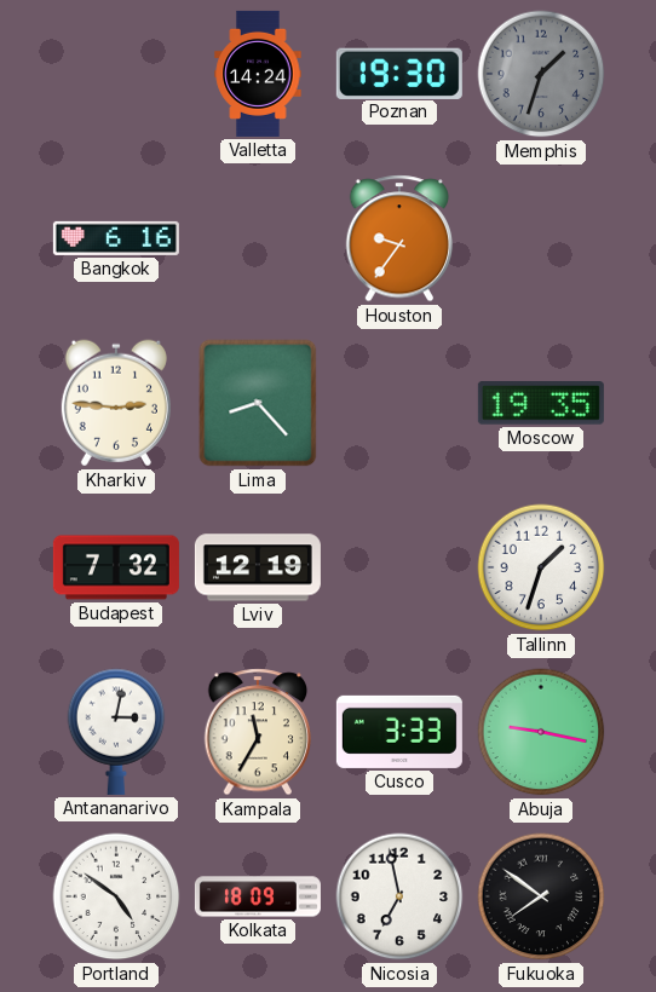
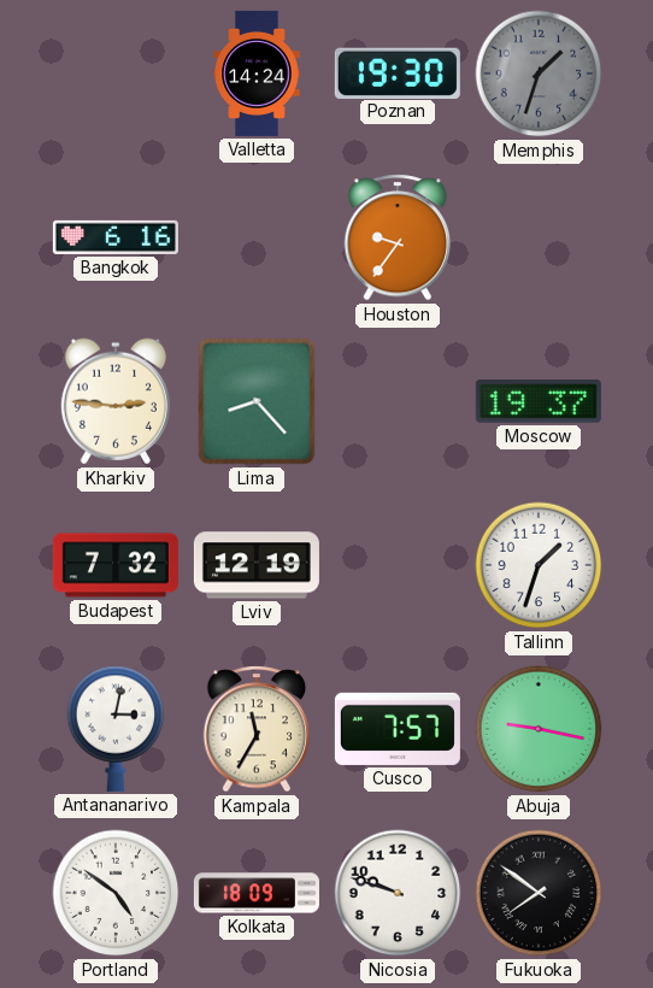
Moscow: 19:35 -> 19:37 (539, 401)
Cusco: 3:33 -> 7:57 (398, 729)
Nicosia: 6:58 -> 9:48 (398, 893)
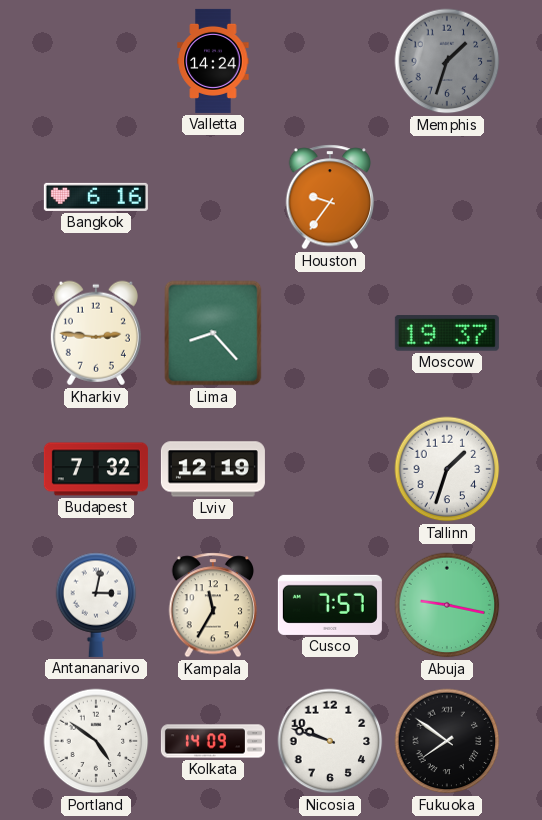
Poznan: 19:30 -> none (398, 72)
Kolkata: 18:09 -> 14:09 (213, 741)
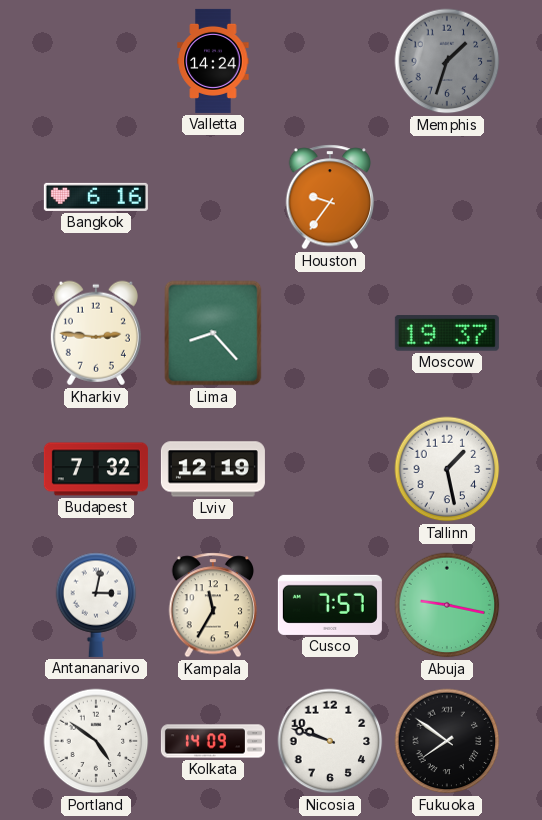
Tallinn: 1:33 -> 1:28 (447, 469)
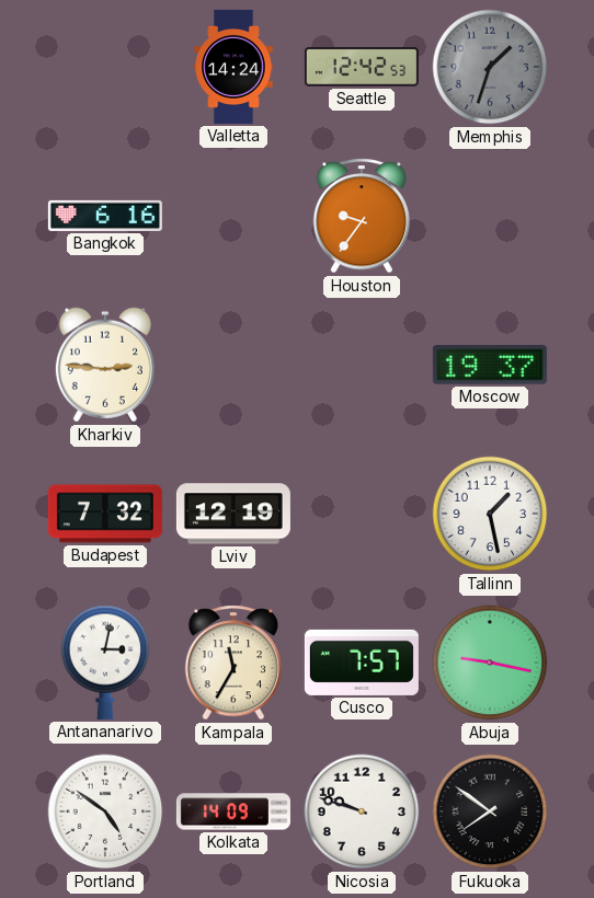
Seattle: none -> 12:42 (362, 68)
Lima: 8:23 -> none (213, 333)
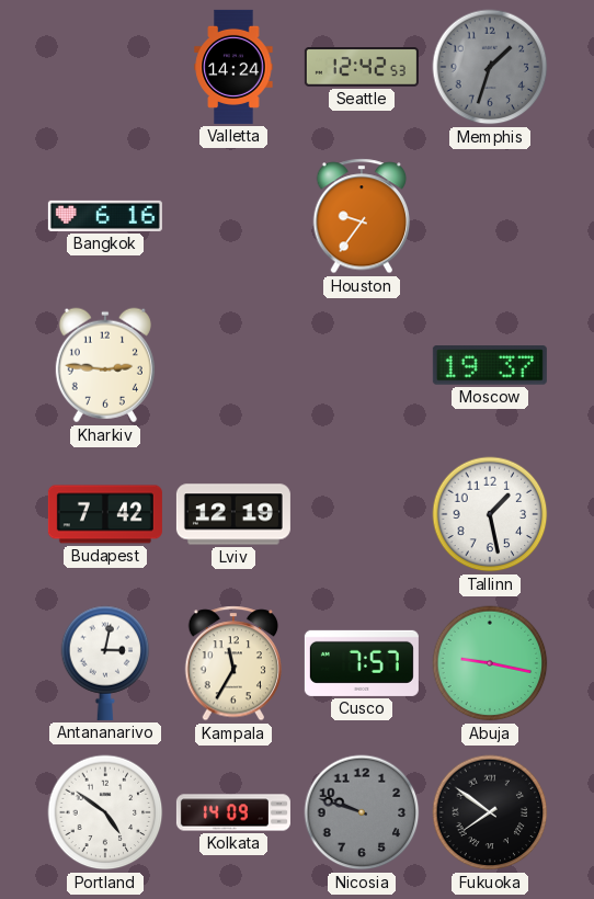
Budapest: 7:32 -> 7:42 (105, 514)
Nicosia dial: white -> grey (362, 812)
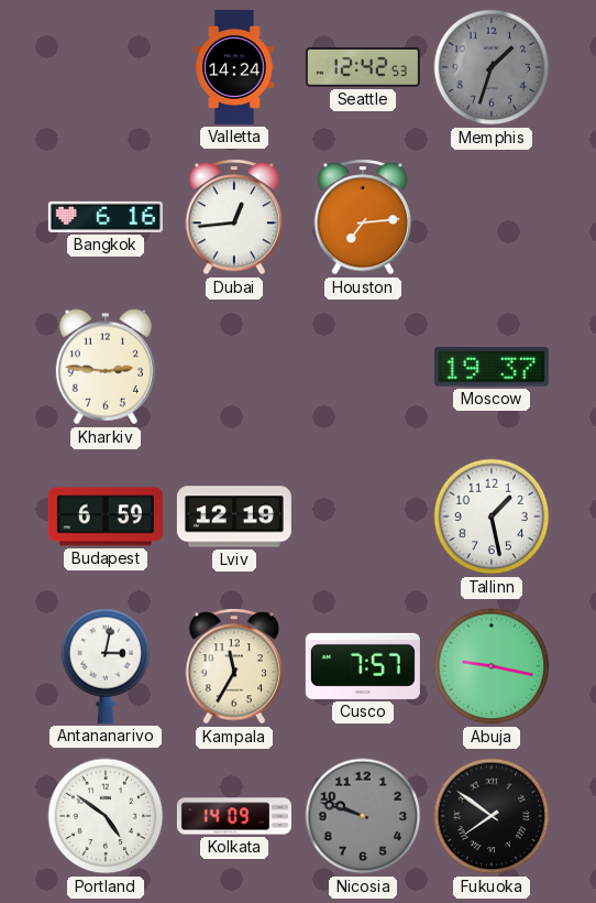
Dubai: none -> 12:44 (234, 217)
Houston: 9:36 -> 7:14 (363, 217)
Budapest: 7:42 -> 6:59 (106, 516)
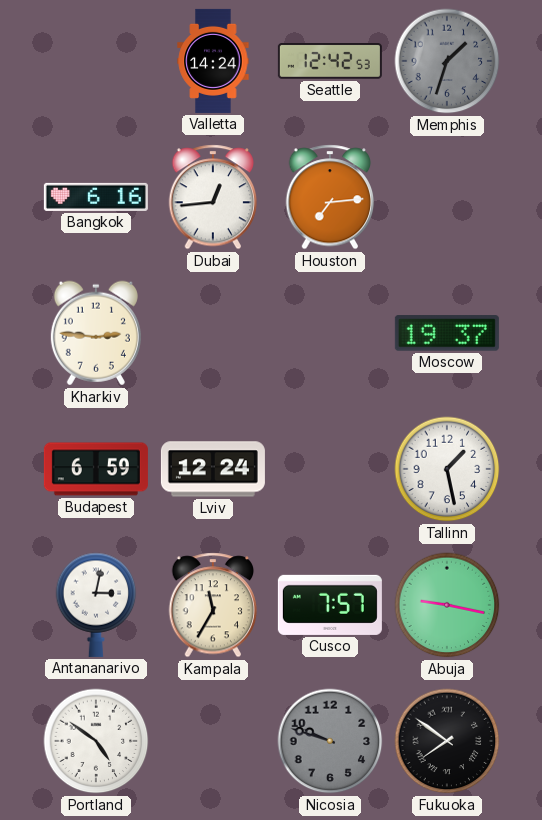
Lviv: 12:19 -> 12:24 (213, 469)
Kolkata: 14:09 -> none (234, 816)
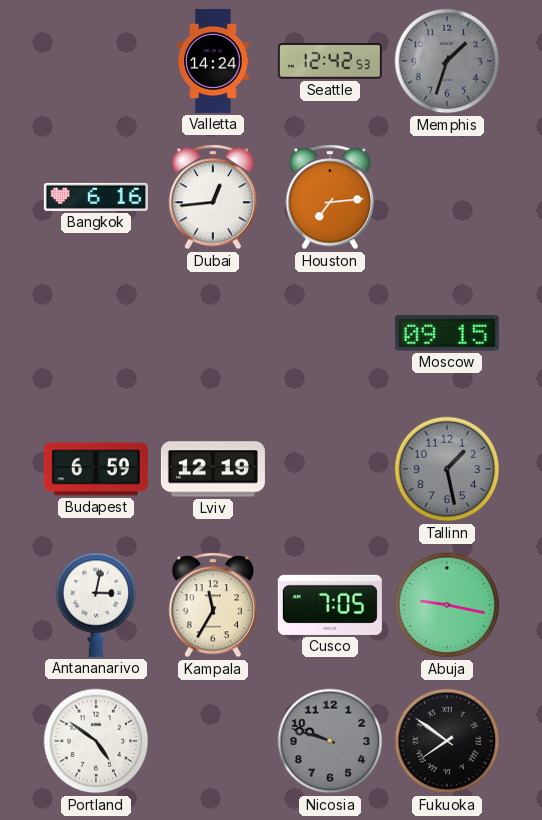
Kharkiv: 2:46 -> none (96, 333)
Moscow: 19:37 -> 09:15 (447, 333)
Lviv: 12:24 -> 12:19 (213, 469)
Tallinn dial: white -> grey (447, 469)
Cusco: 7:57 -> 7:05 (330, 605)
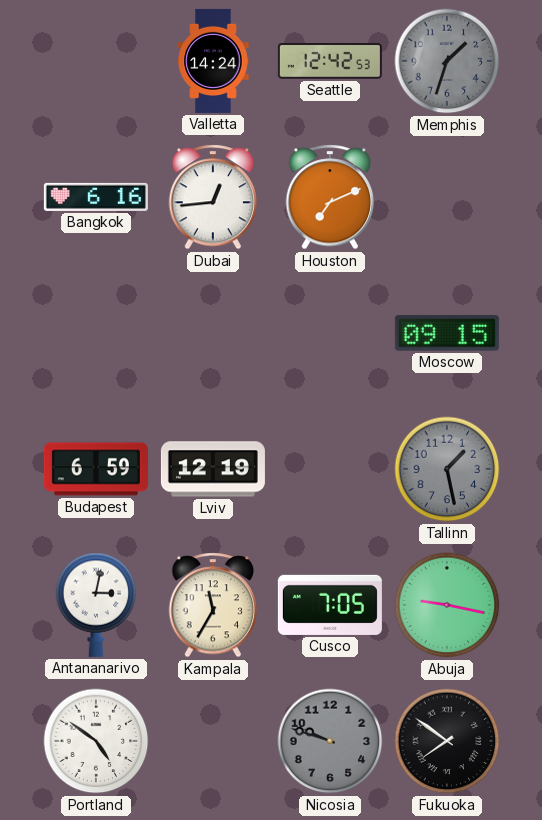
Houston: 7:14 -> 7:11 (330, 197)
